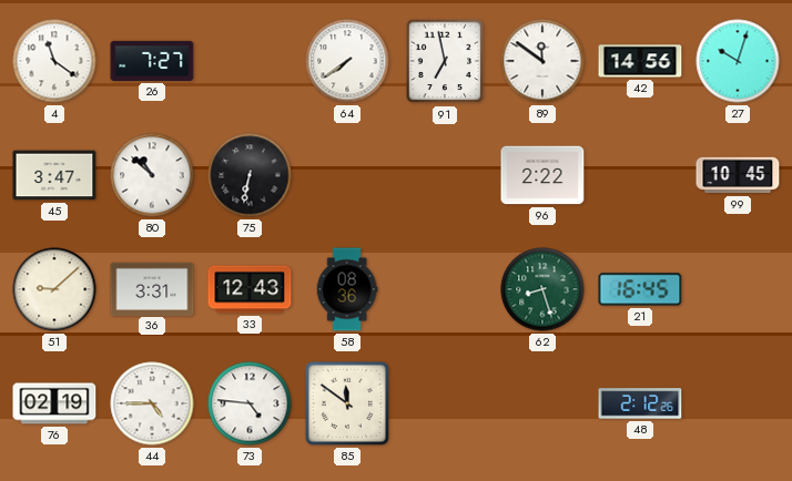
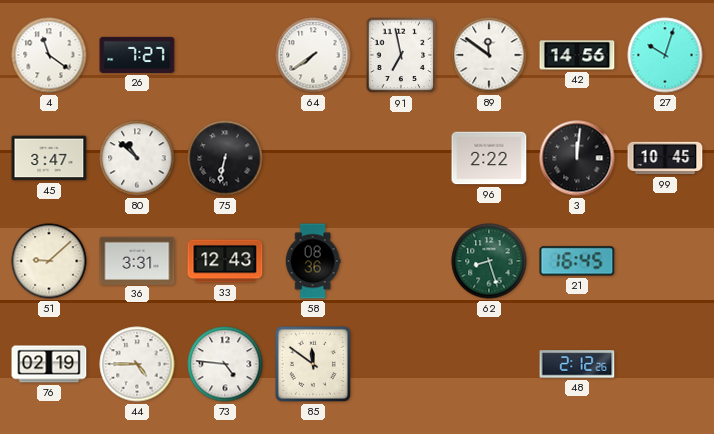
3: none -> 12:01 (577, 158)
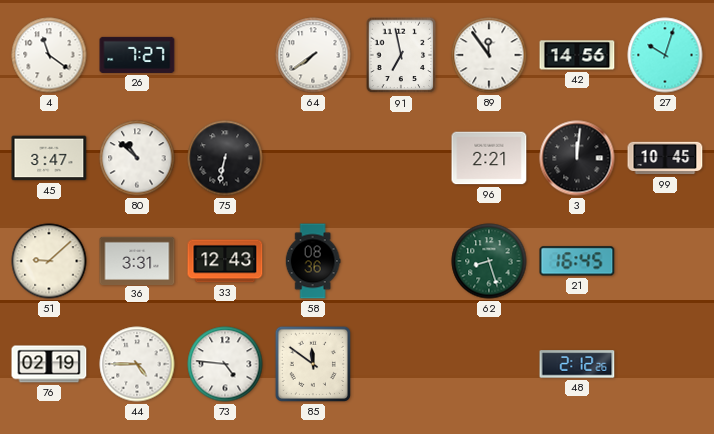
89: 11:51 -> 11:54 (489, 55)
96: 2:22 -> 2:21 (489, 158)
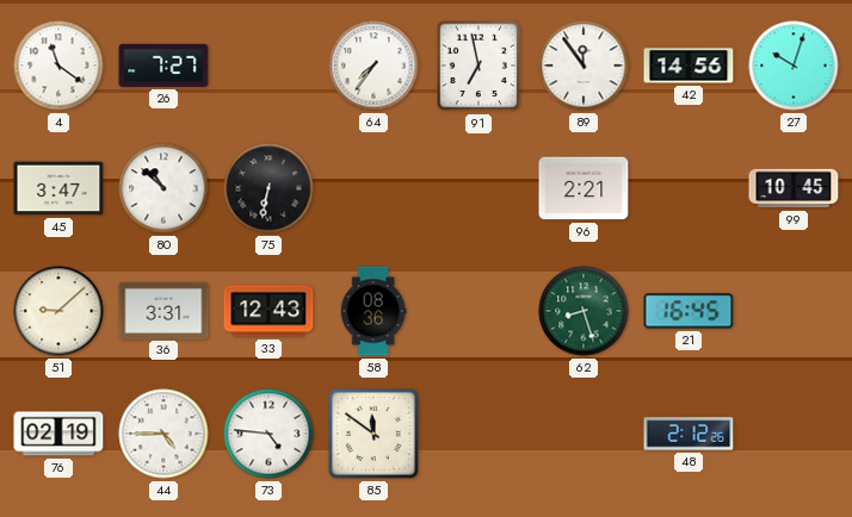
64: 7:39 -> 7:36 (373, 66)
3: 12:01 -> none (577, 158)
